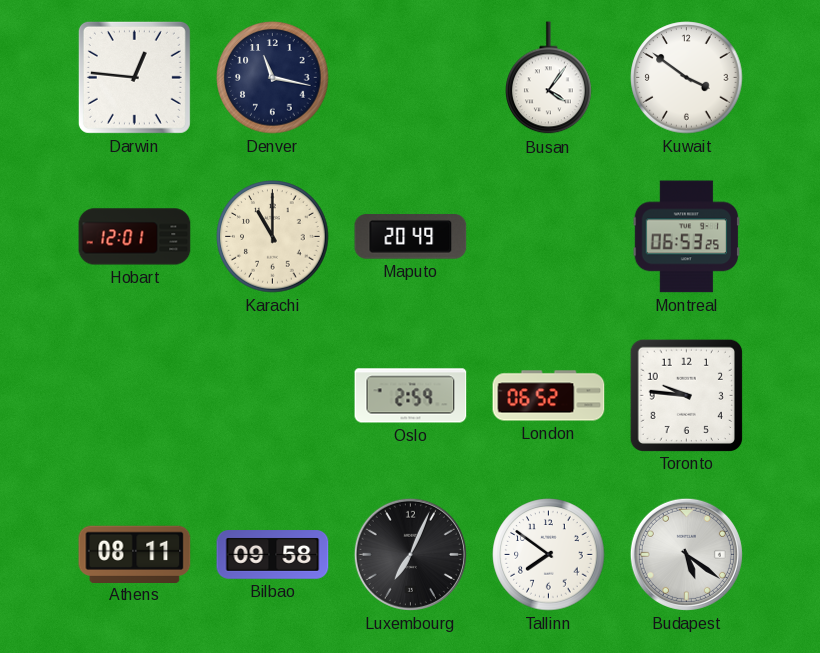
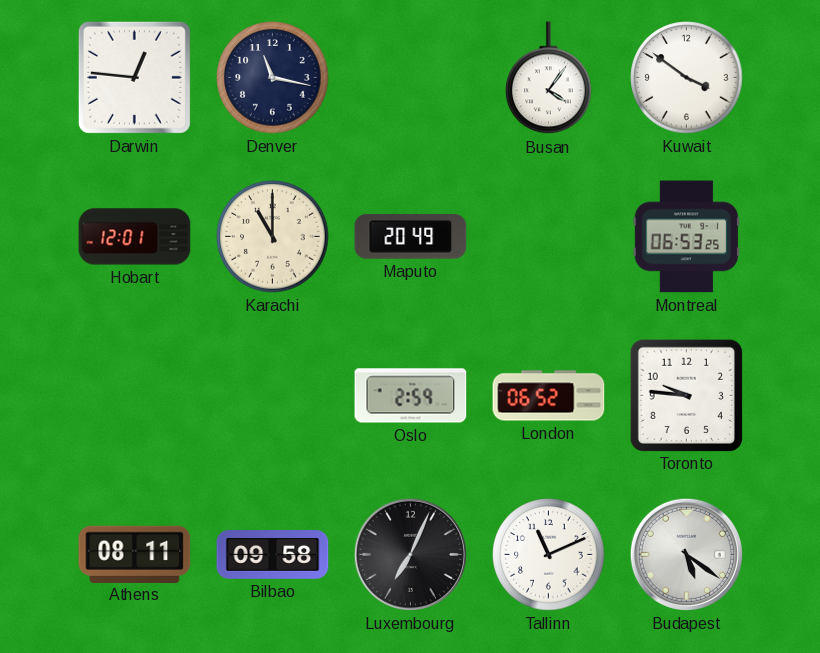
Tallinn: 7:51 -> 11:11 (549, 555)
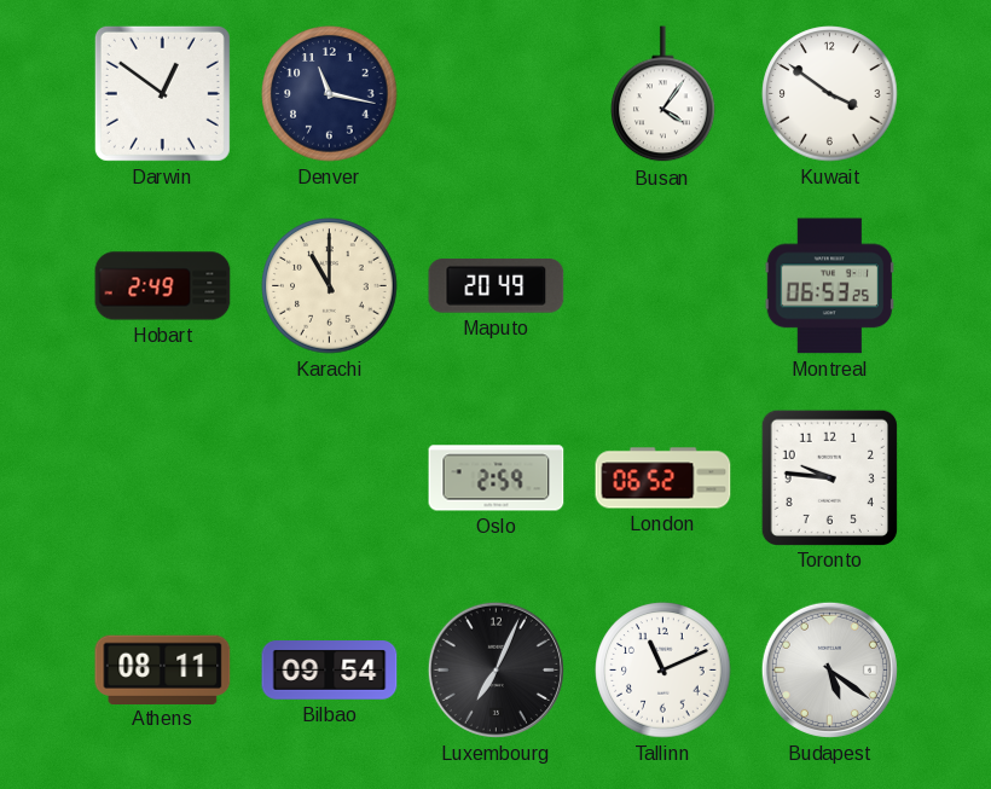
Darwin: 12:46 -> 12:51 (162, 93)
Hobart: 12:01 -> 2:49 (163, 286)
Bilbao: 09:58 -> 09:54 (330, 671)
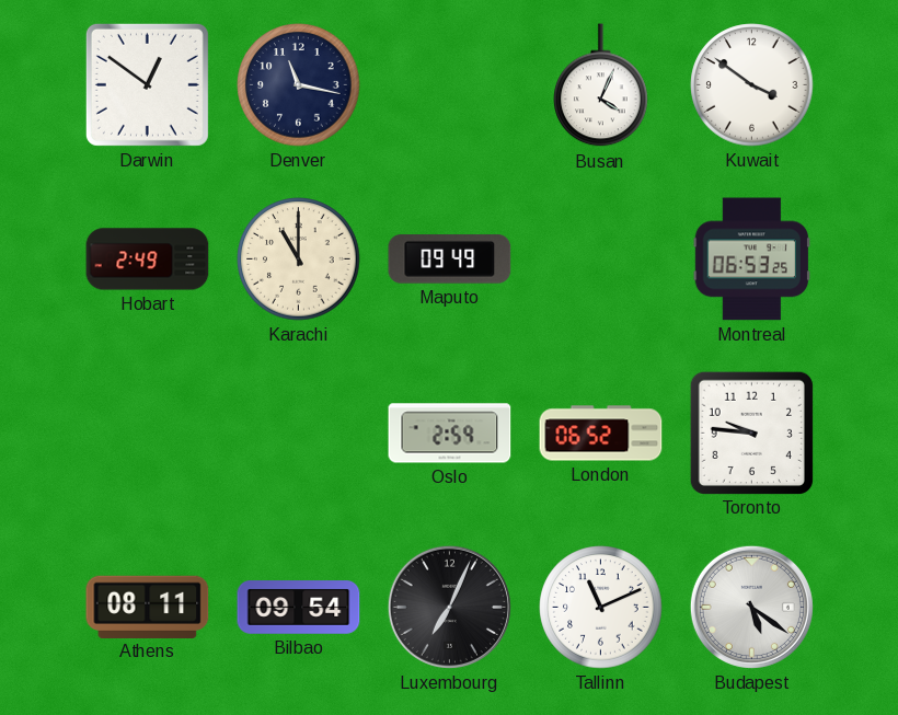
Busan: 4:06 -> 4:04 (601, 85)
Maputo: 20:49 -> 09:49 (450, 260)
